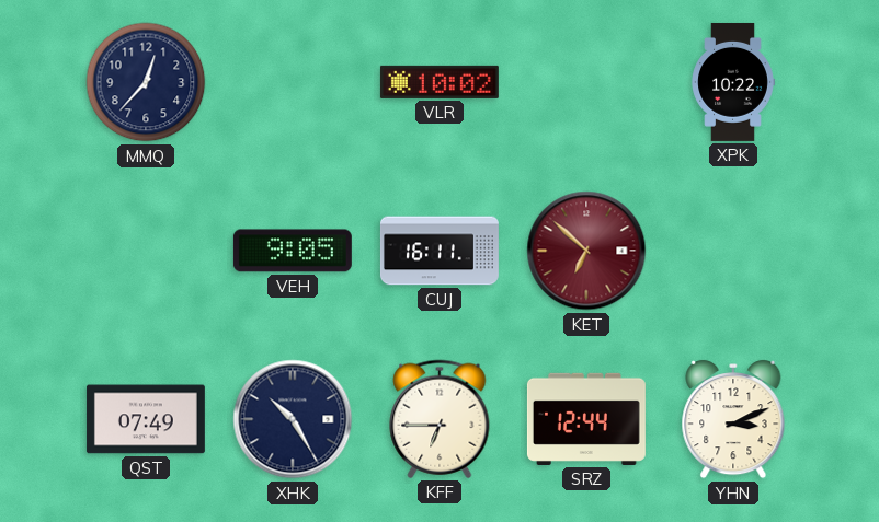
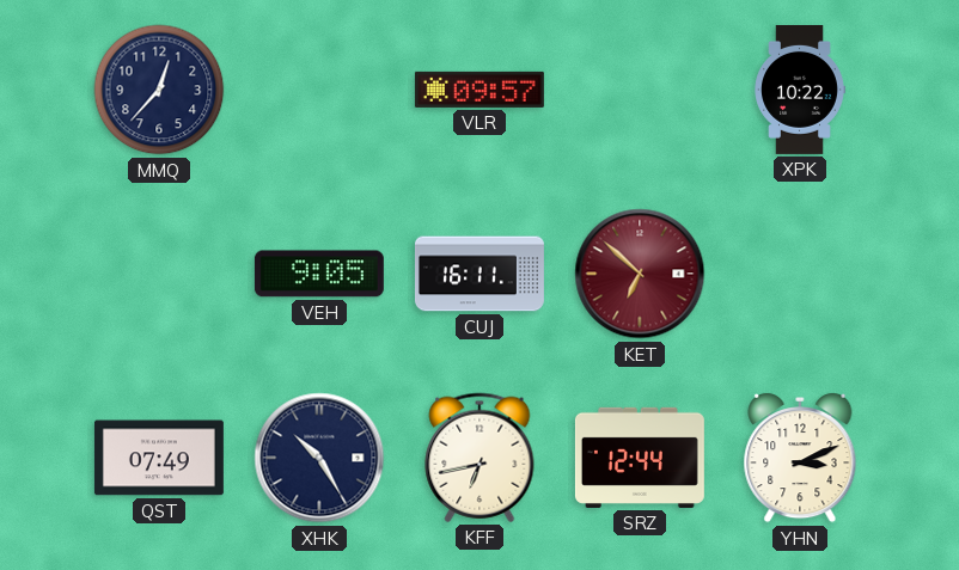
VLR: 10:02 -> 09:57 (480, 90)
KFF: 6:45 -> 6:43 (480, 458)
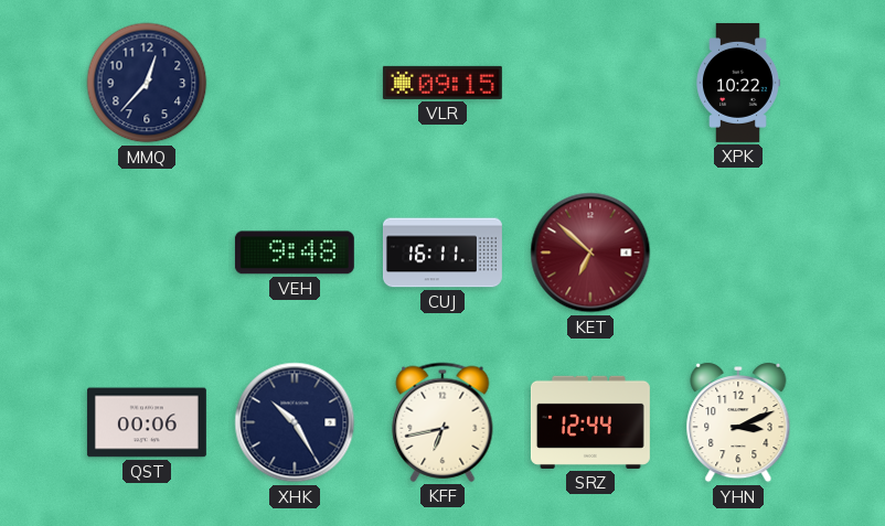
VLR: 09:57 -> 09:15 (442, 83)
VEH: 9:05 -> 9:48 (295, 253)
QST: 07:49 -> 00:06 (147, 422)
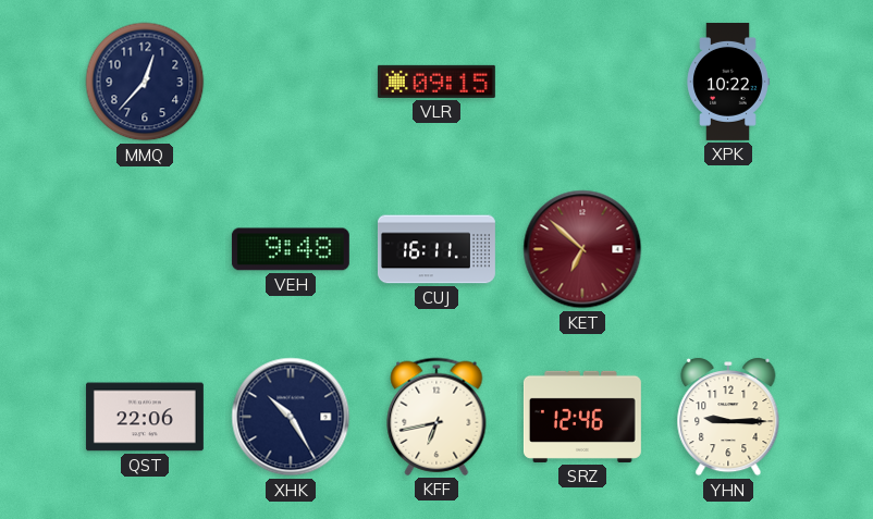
QST: 00:06 -> 22:06 (145, 417)
SRZ: 12:44 -> 12:46 (582, 417)
YHN: 3:11 -> 9:15 (728, 417)
